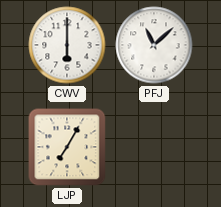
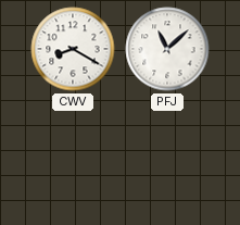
CWV: 6:00 -> 8:20 (73, 49)
LJP: 7:05 -> none (67, 147)
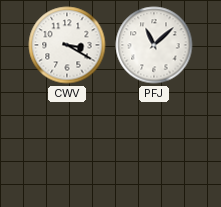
CWV: 8:20 -> 3:20 (67, 45)
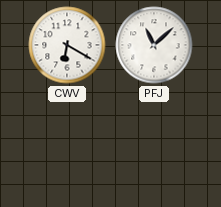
CWV: 3:20 -> 6:20 (67, 45)
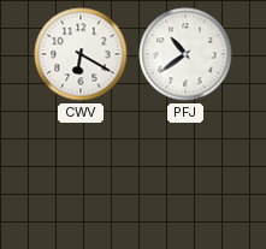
PFJ: 11:08 -> 10:39 (185, 54)
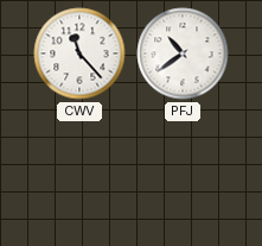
CWV: 6:20 -> 11:23 (79, 53)
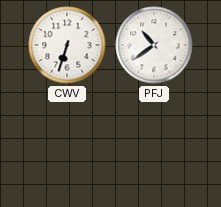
CWV: 11:23 -> 6:33 (67, 45)
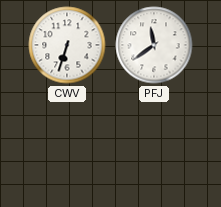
PFJ: 10:39 -> 11:39 (154, 45)
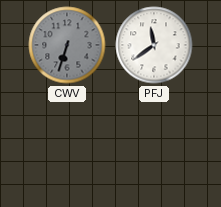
CWV dial: white -> grey (67, 45)
